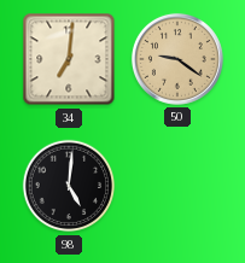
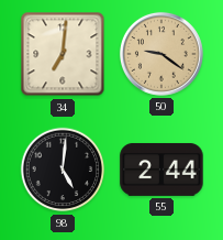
55: none -> 2:44 (161, 170)
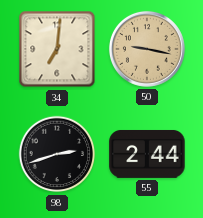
50: 9:21 -> 9:17 (147, 49)
98: 5:01 -> 2:42 (57, 154)
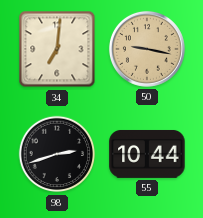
55: 2:44 -> 10:44 (147, 154)
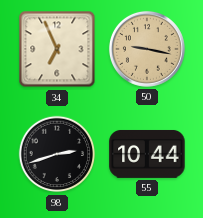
34: 7:01 -> 6:56 (57, 49)
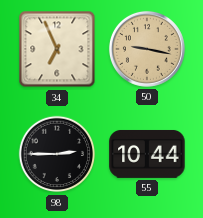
98: 2:42 -> 2:45 (57, 154)
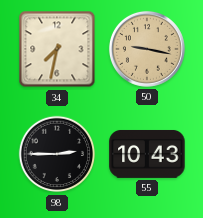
34: 6:56 -> 7:32 (57, 49)
55: 10:44 -> 10:43 (147, 154)
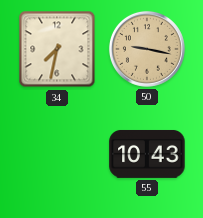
98: 2:45 -> none (57, 154)
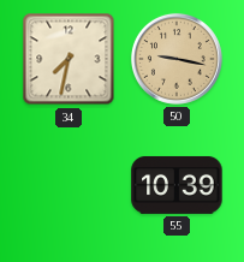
55: 10:43 -> 10:39 (177, 185)
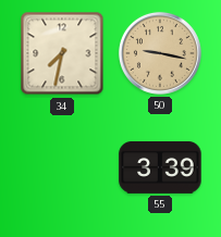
55: 10:39 -> 3:39 (160, 167)
